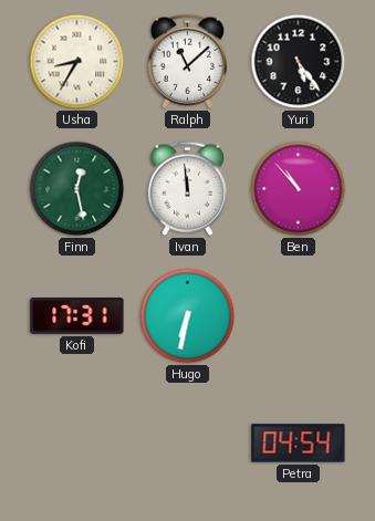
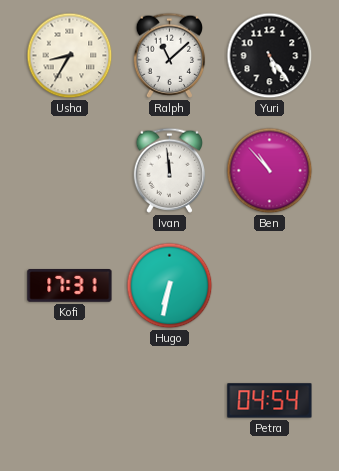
Finn: 12:28 -> none (77, 189)
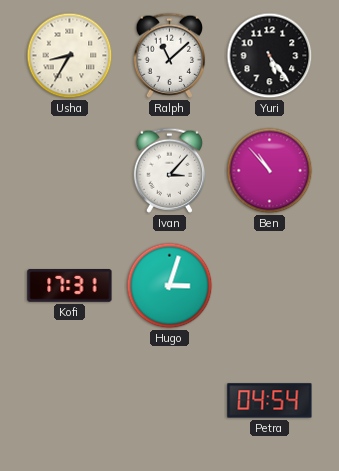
Ivan: 11:59 -> 3:07 (170, 170)
Hugo: 6:32 -> 3:03 (170, 286)
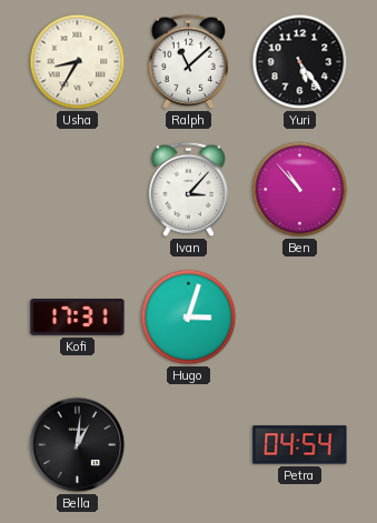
Bella: none -> 1:01 (78, 445)
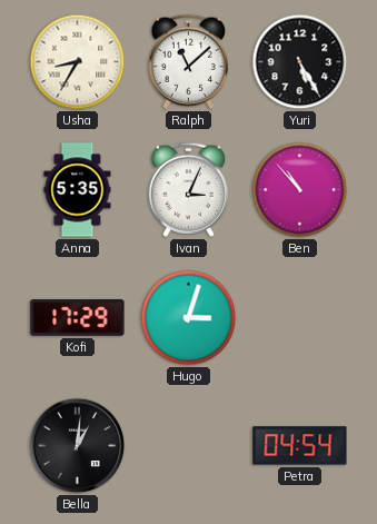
Yuri: 5:24 -> 5:25 (300, 62)
Anna: none -> 5:35 (78, 190)
Ivan: 3:07 -> 3:04 (189, 189)
Kofi: 17:31 -> 17:29 (78, 318)
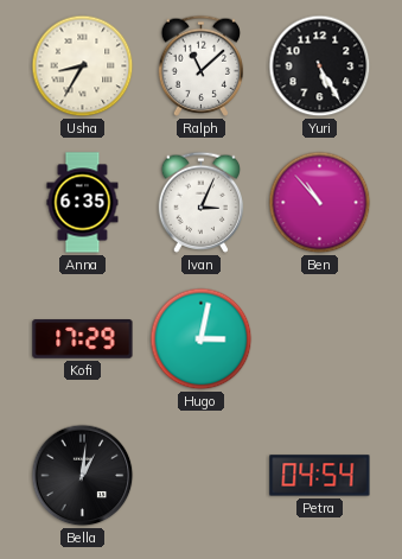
Anna: 5:35 -> 6:35 (83, 203)
Hugo: 3:03 -> 3:02 (202, 339)
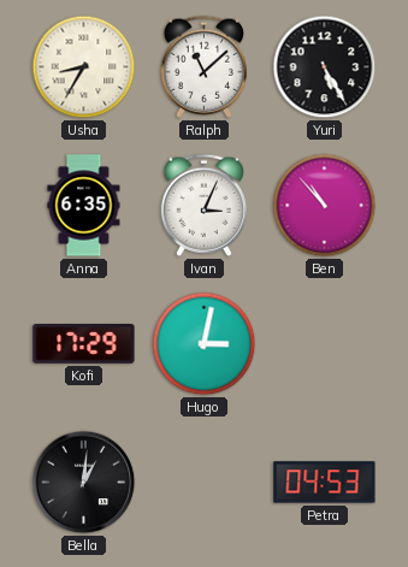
Petra: 04:54 -> 04:53 (325, 483)
